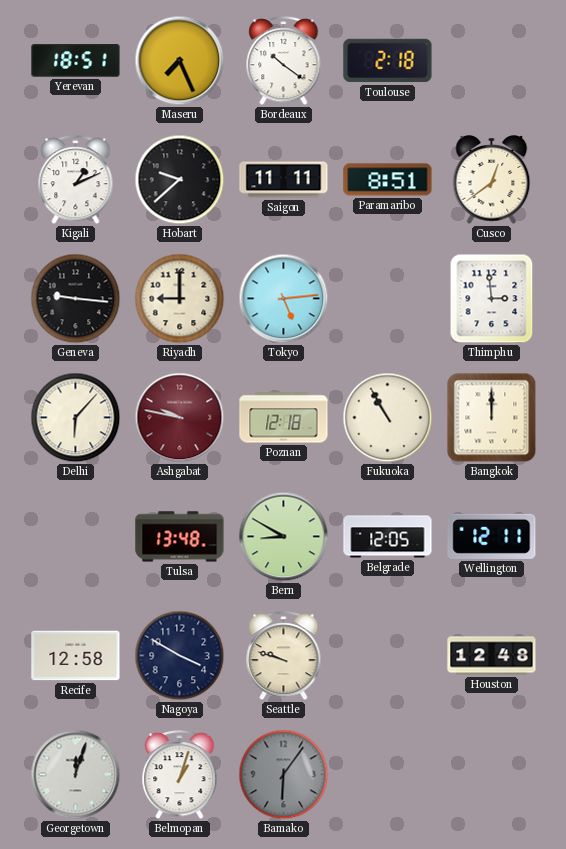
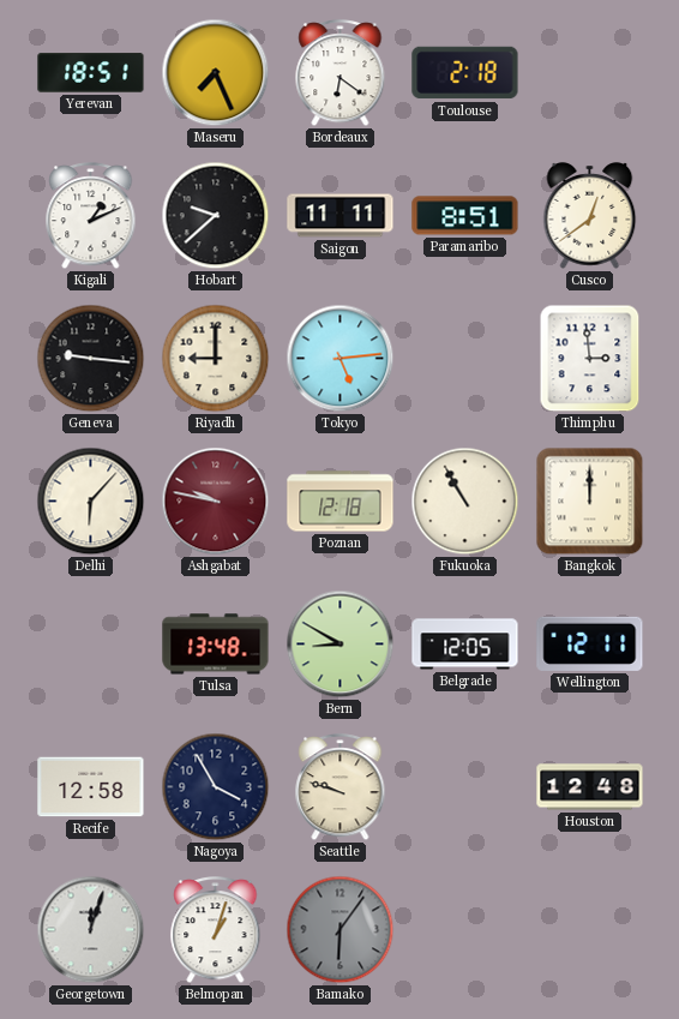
Bordeaux: 10:21 -> 6:21 (341, 73)
Nagoya: 3:50 -> 3:55 (216, 787)
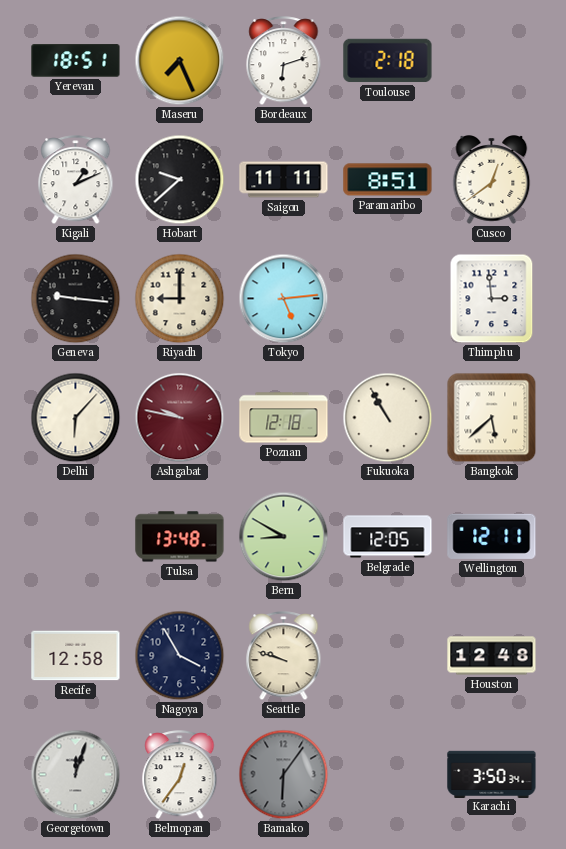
Bordeaux: 6:21 -> 6:12 (284, 61)
Bangkok: 12:00 -> 5:38 (492, 418)
Belmopan: 1:03 -> 12:36 (180, 775)
Karachi: none -> 3:50 (492, 774)
